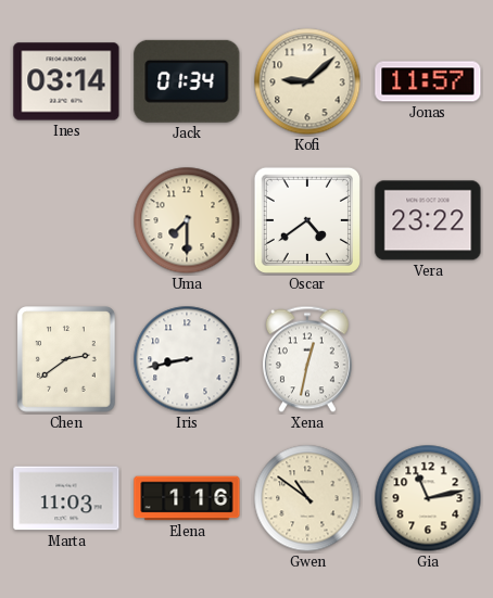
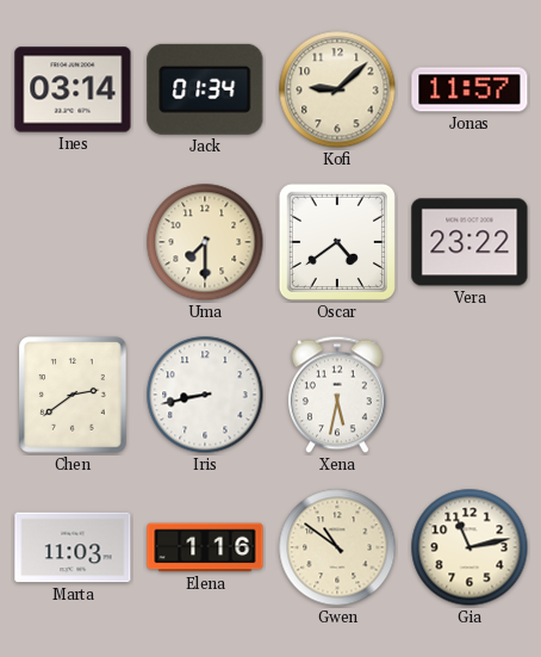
Xena: 12:32 -> 5:32 (337, 395)
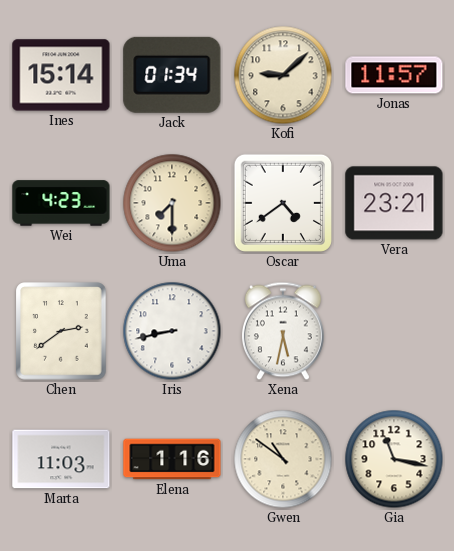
Ines: 03:14 -> 15:14 (61, 75)
Wei: none -> 4:23 (61, 203)
Vera: 23:22 -> 23:21 (394, 203)
Gia: 11:13 -> 11:17 (394, 459)
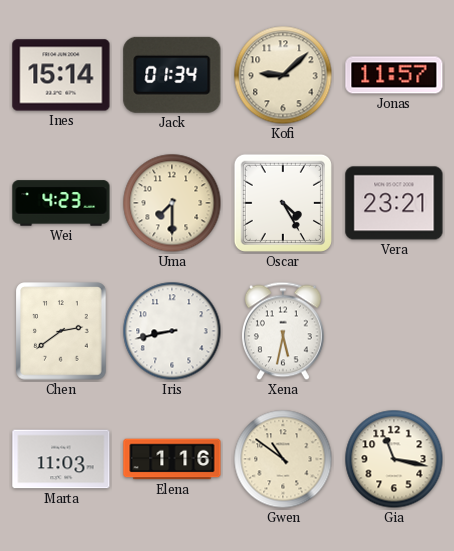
Oscar: 4:39 -> 4:25 (283, 203)
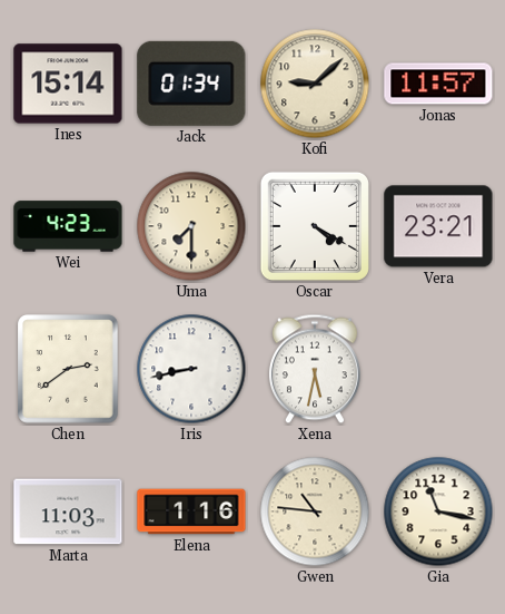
Oscar: 4:25 -> 4:20 (315, 226)
Gwen: 10:51 -> 10:46 (315, 511)
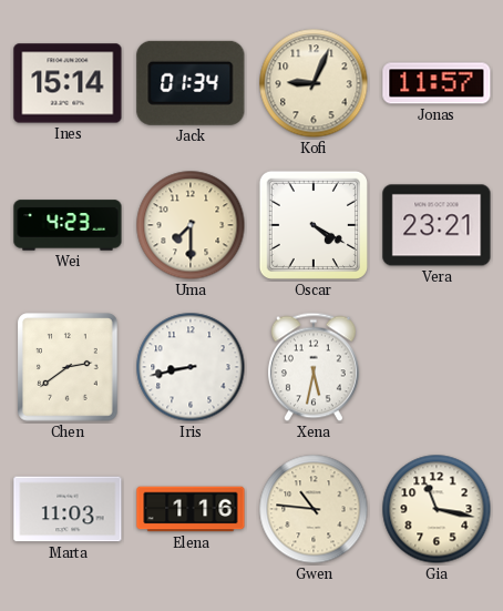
Kofi: 9:08 -> 9:04 (314, 83)
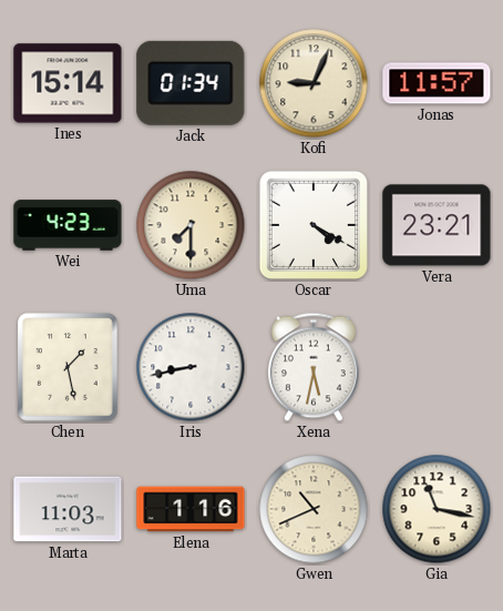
Chen: 2:39 -> 1:28 (68, 367)
Gwen: 10:46 -> 10:41 (314, 509)
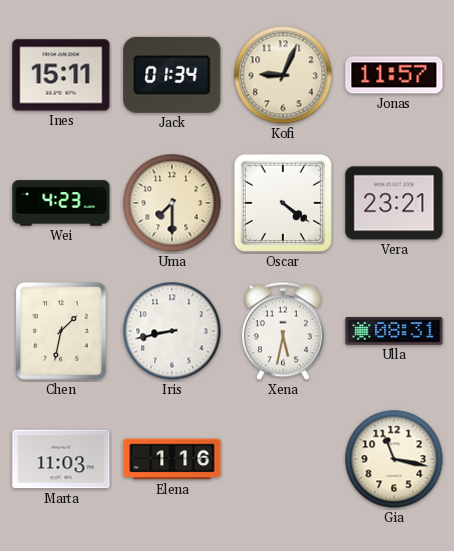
Ines: 15:14 -> 15:11 (61, 75)
Oscar: 4:20 -> 4:21 (283, 203)
Chen: 1:28 -> 1:32 (61, 331)
Ulla: none -> 08:31 (394, 331)
Gwen: 10:41 -> none (314, 509)
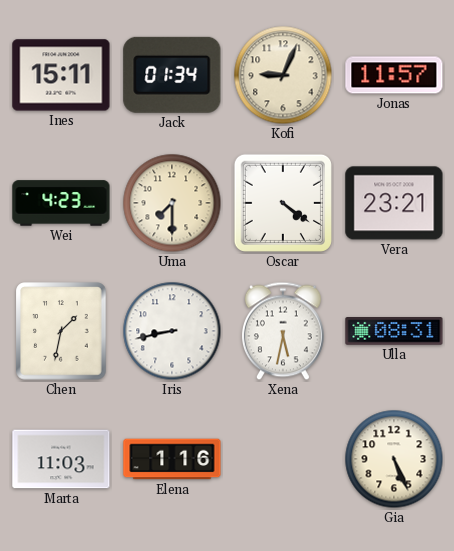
Gia: 11:17 -> 5:26 (394, 459)
